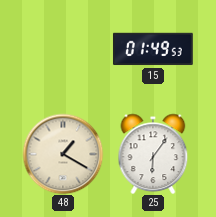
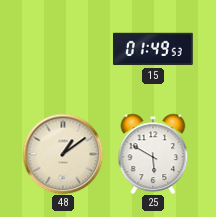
48: 1:20 -> 1:09 (63, 154)
25: 6:06 -> 5:50 (153, 154)
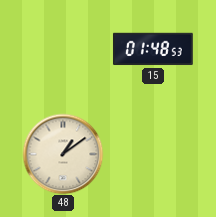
15: 01:49 -> 01:48 (153, 49)
25: 5:50 -> none (153, 154)
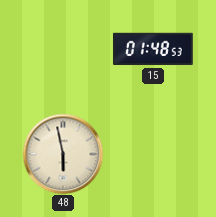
48: 1:09 -> 5:58 (63, 154)
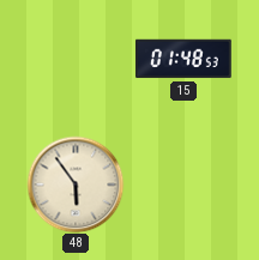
48: 5:58 -> 5:54 (76, 185)
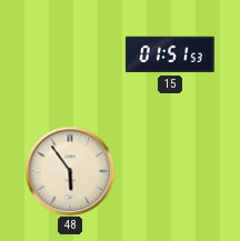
15: 01:48 -> 01:51 (170, 54)
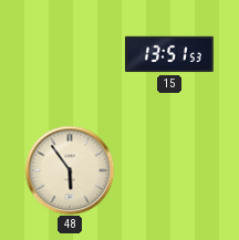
15: 01:51 -> 13:51 (169, 54)
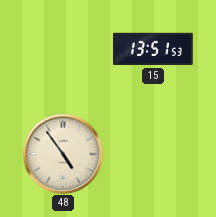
48: 5:54 -> 4:54 (63, 154)
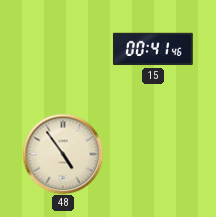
15: 13:51 -> 00:41 (153, 49)
